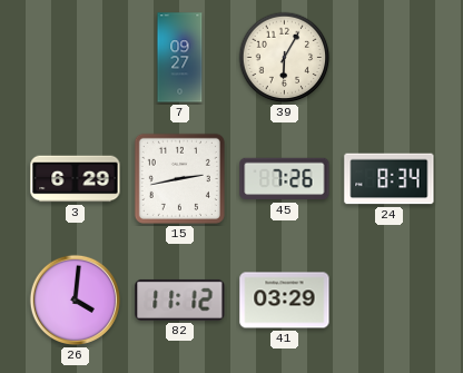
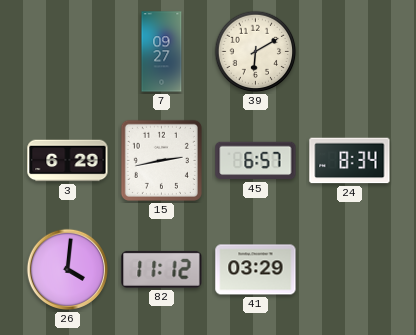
39: 6:05 -> 6:10 (256, 52)
45: 7:26 -> 6:57 (256, 161)
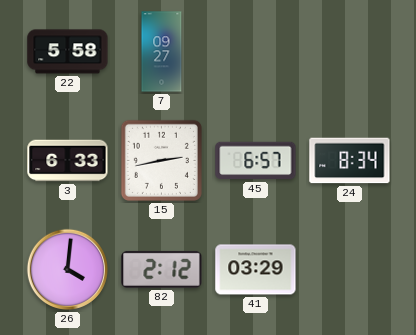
22: none -> 5:58 (68, 52)
39: 6:10 -> none (256, 52)
3: 6:29 -> 6:33 (68, 161)
82: 11:12 -> 2:12 (162, 269)
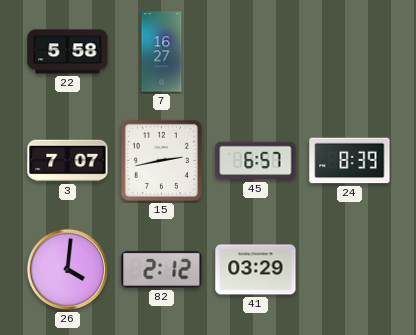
7: 09:27 -> 16:27 (162, 52)
3: 6:33 -> 7:07 (68, 161)
24: 8:34 -> 8:39 (350, 161)
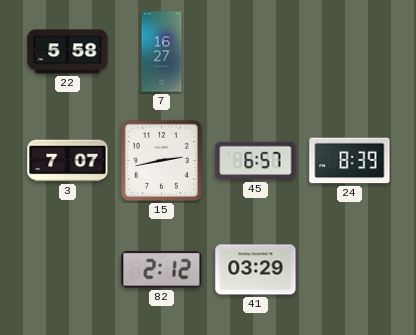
26: 4:01 -> none (67, 269)
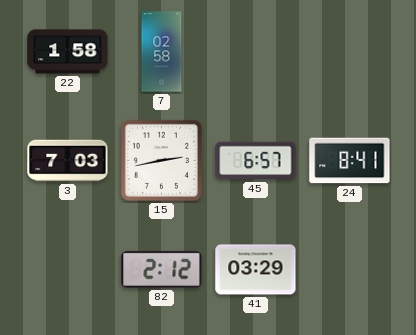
22: 5:58 -> 1:58 (68, 52)
7: 16:27 -> 02:58 (162, 52)
3: 7:07 -> 7:03 (68, 161)
24: 8:39 -> 8:41 (350, 161)
